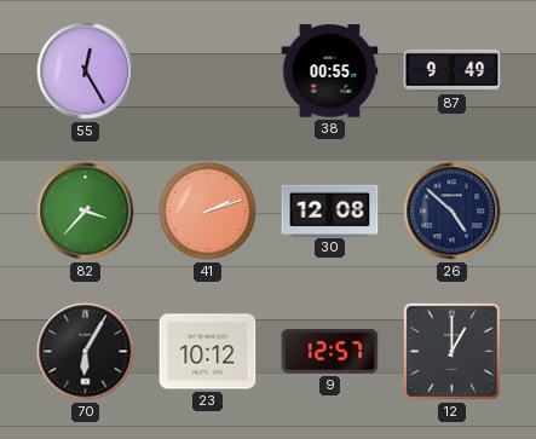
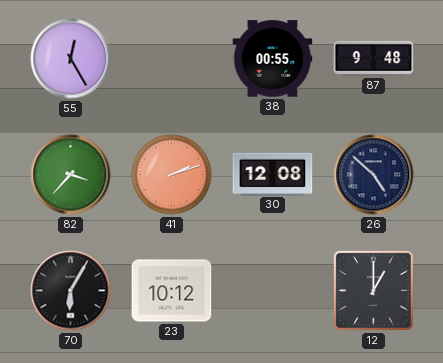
87: 9:49 -> 9:48 (374, 58)
9: 12:57 -> none (330, 352)
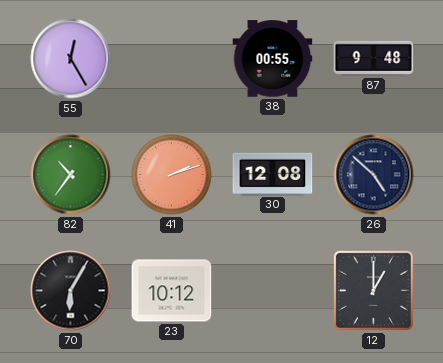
82: 3:37 -> 10:36 (71, 175)
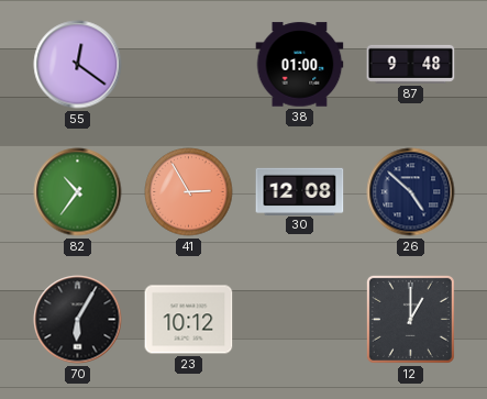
55: 12:25 -> 12:21 (78, 65)
38: 00:55 -> 01:00 (300, 65)
41: 2:12 -> 2:55 (189, 192)
